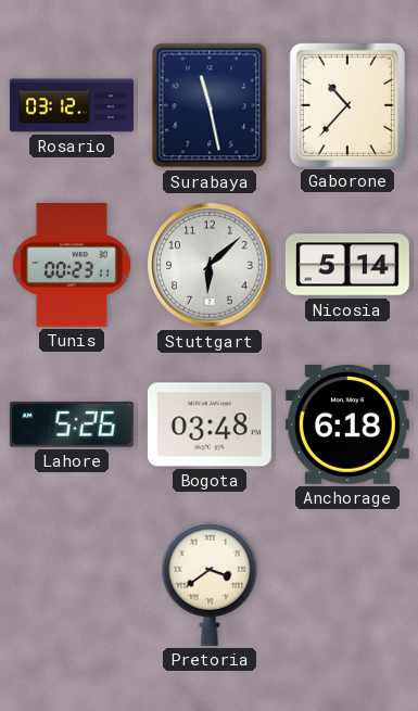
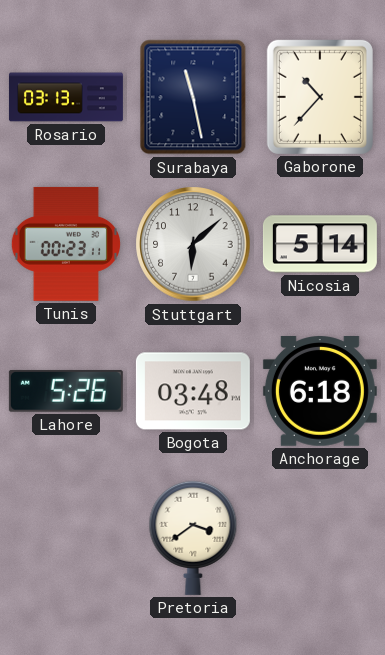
Rosario: 03:12 -> 03:13 (66, 97)
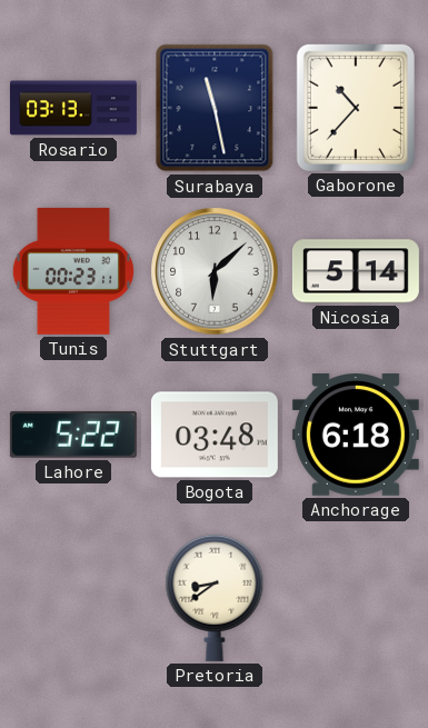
Lahore: 5:26 -> 5:22 (73, 435)
Pretoria: 3:39 -> 8:39 (215, 598)
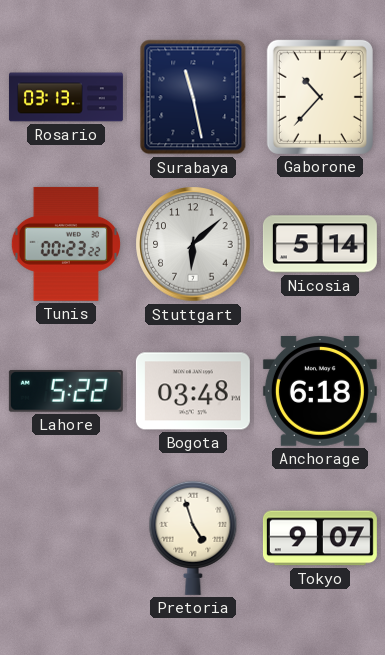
Tunis: 00:23:11 -> 00:23:22 (66, 244)
Pretoria: 8:39 -> 4:57 (193, 538)
Tokyo: none -> 9:07 (320, 538)
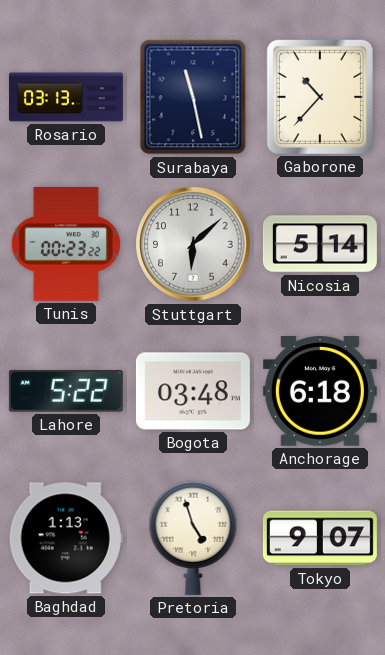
Baghdad: none -> 1:13 (66, 538)
